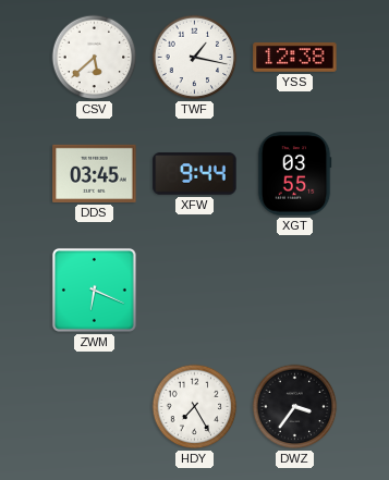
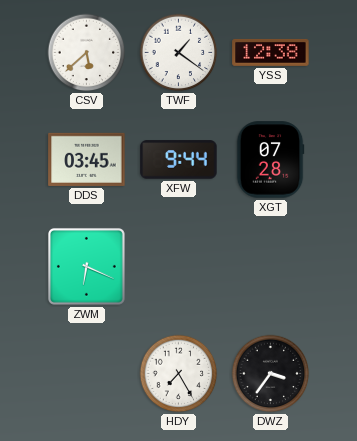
TWF: 1:17 -> 1:21 (179, 53)
XGT: 03:55 -> 07:28 (270, 160)
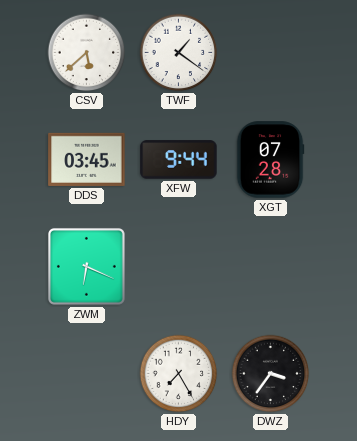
YSS: 12:38 -> none (271, 53)
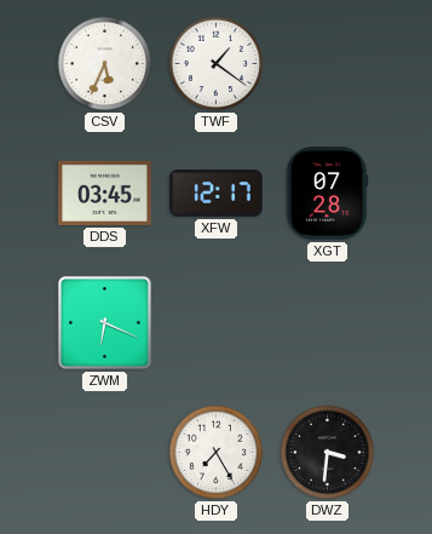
CSV: 5:38 -> 5:34 (105, 64)
XFW: 9:44 -> 12:17 (217, 194)
DWZ: 3:36 -> 3:31 (328, 453)
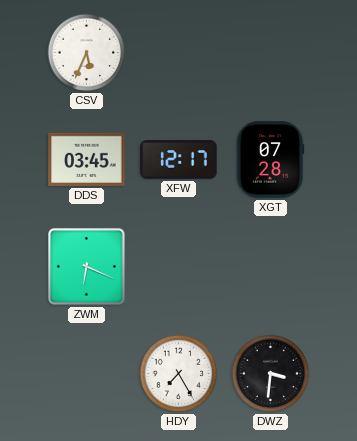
TWF: 1:21 -> none (217, 64)
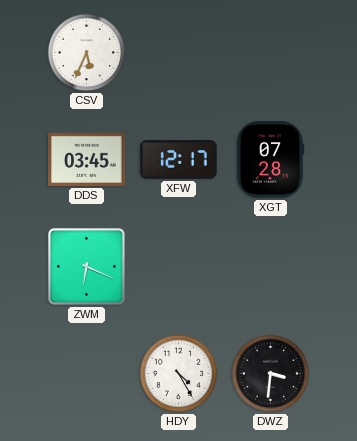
HDY: 7:25 -> 4:25 (179, 374)
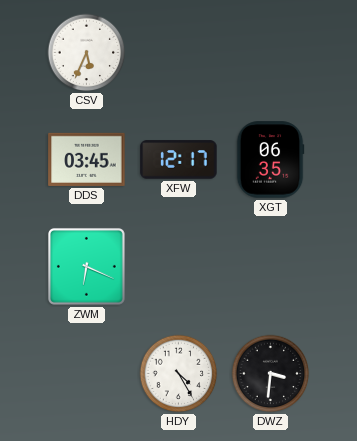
XGT: 07:28 -> 06:35 (270, 160)
